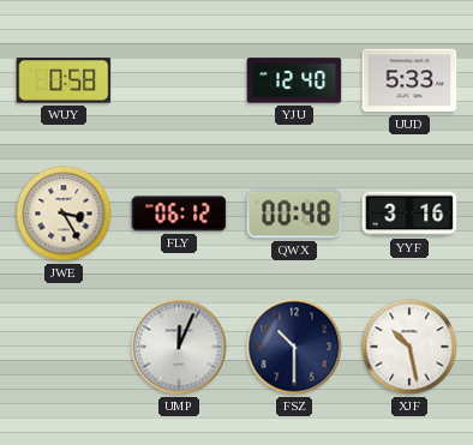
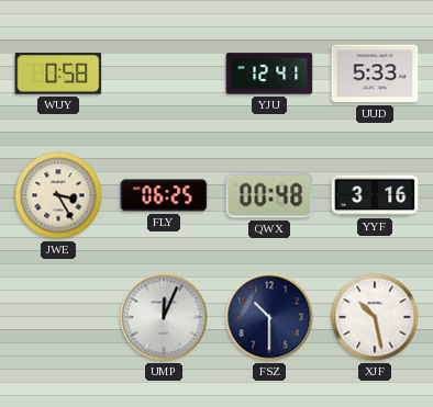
YJU: 12:40 -> 12:41 (269, 74)
FLY: 06:12 -> 06:25 (164, 195)
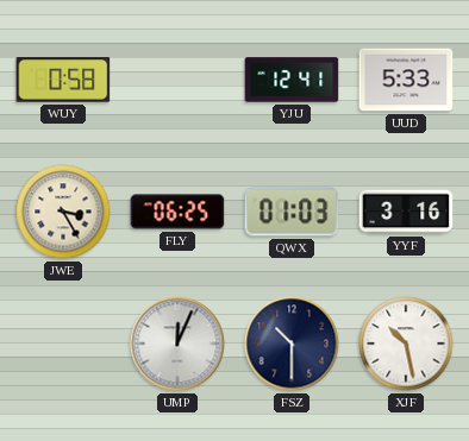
QWX: 00:48 -> 01:03 (292, 212)
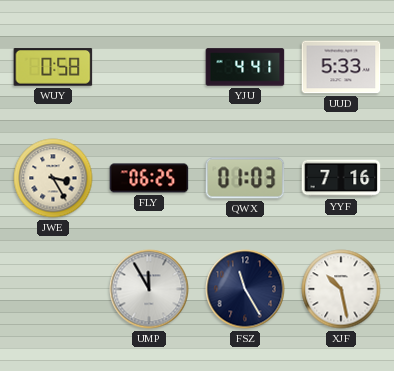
YJU: 12:41 -> 4:41 (245, 67)
YYF: 3:16 -> 7:16 (341, 178)
UMP: 12:04 -> 11:55 (149, 289)
FSZ: 10:30 -> 11:25 (245, 289)
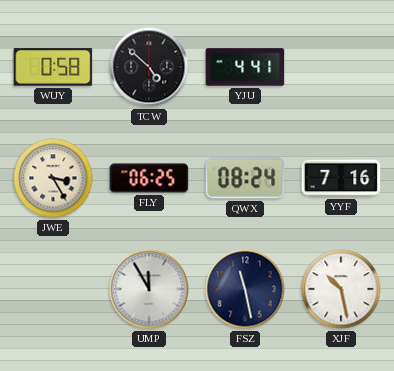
TCW: none -> 4:52 (149, 67)
UUD: 5:33 -> none (341, 67)
QWX: 01:03 -> 08:24 (245, 178)
FSZ: 11:25 -> 11:28 (245, 289)
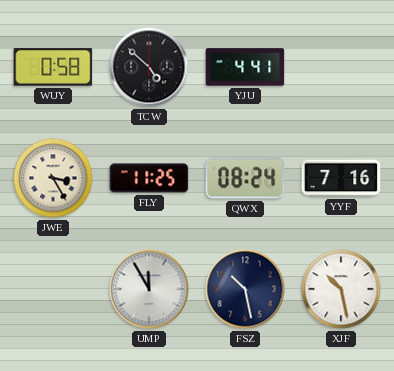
FLY: 06:25 -> 11:25 (149, 178)
FSZ: 11:28 -> 10:28 (245, 289)
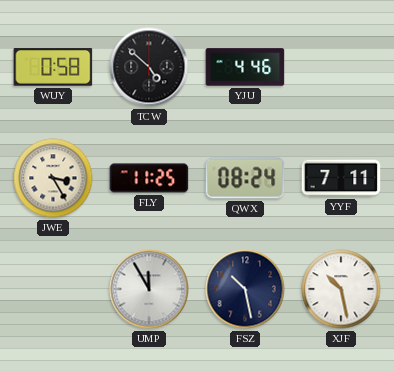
YJU: 4:41 -> 4:46 (245, 67)
YYF: 7:16 -> 7:11 (341, 178)
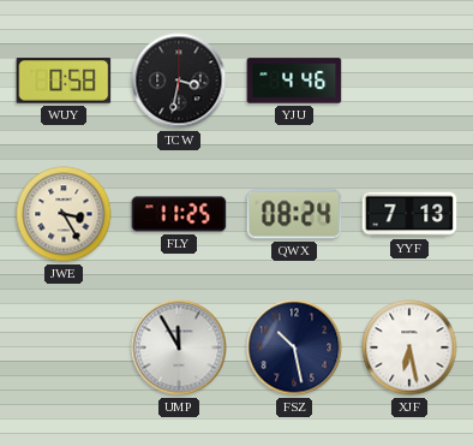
TCW: 4:52 -> 3:32 (179, 81)
YYF: 7:11 -> 7:13 (409, 214)
XJF: 10:28 -> 6:28 (409, 347)
